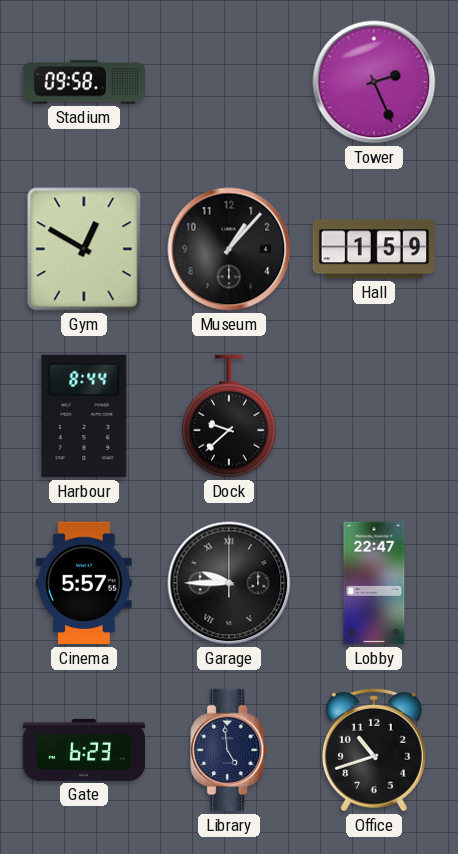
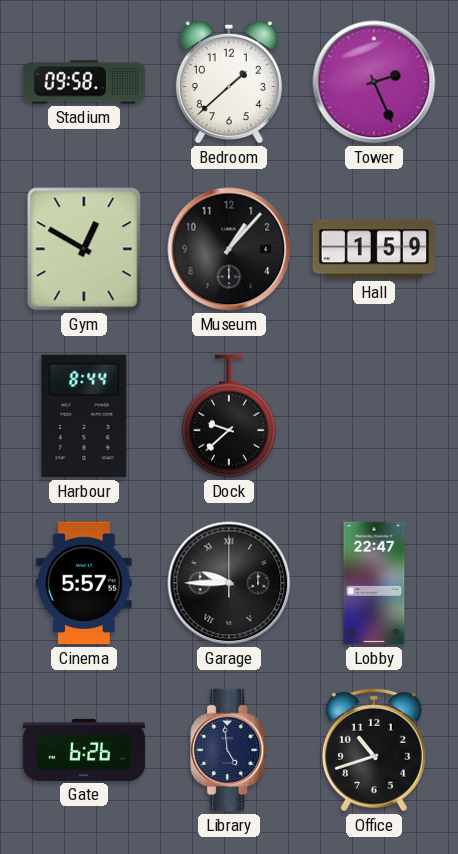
Bedroom: none -> 1:38 (229, 82)
Gate: 6:23 -> 6:26 (84, 750)
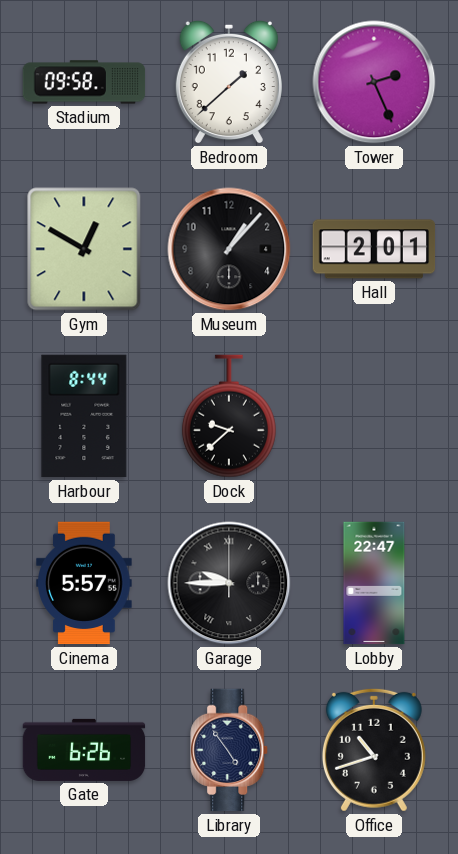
Hall: 1:59 -> 2:01 (374, 249)
Library: 4:59 -> 4:54 (230, 750)
